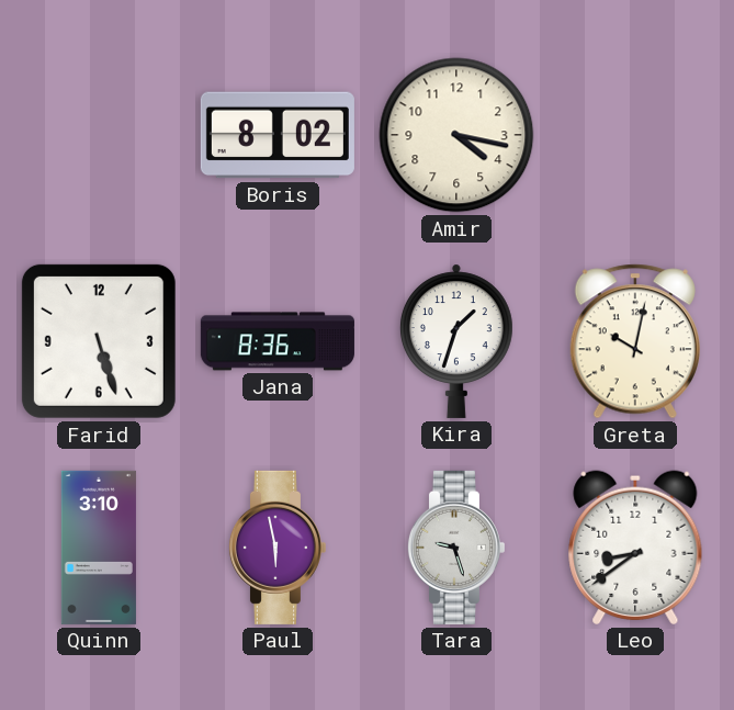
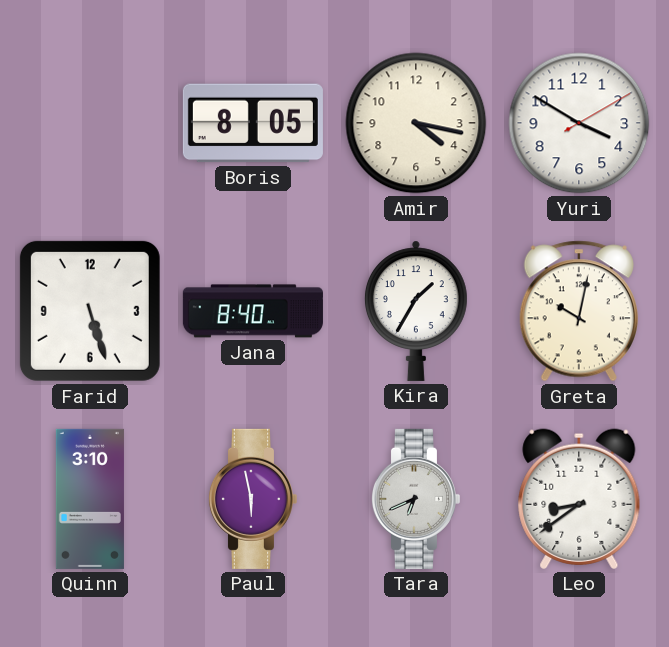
Boris: 8:02 -> 8:05 (253, 123)
Yuri: none -> 3:50 (579, 123)
Jana: 8:36 -> 8:40 (253, 311)
Kira: 1:33 -> 1:35 (416, 311)
Tara: 9:27 -> 6:41 (415, 499)
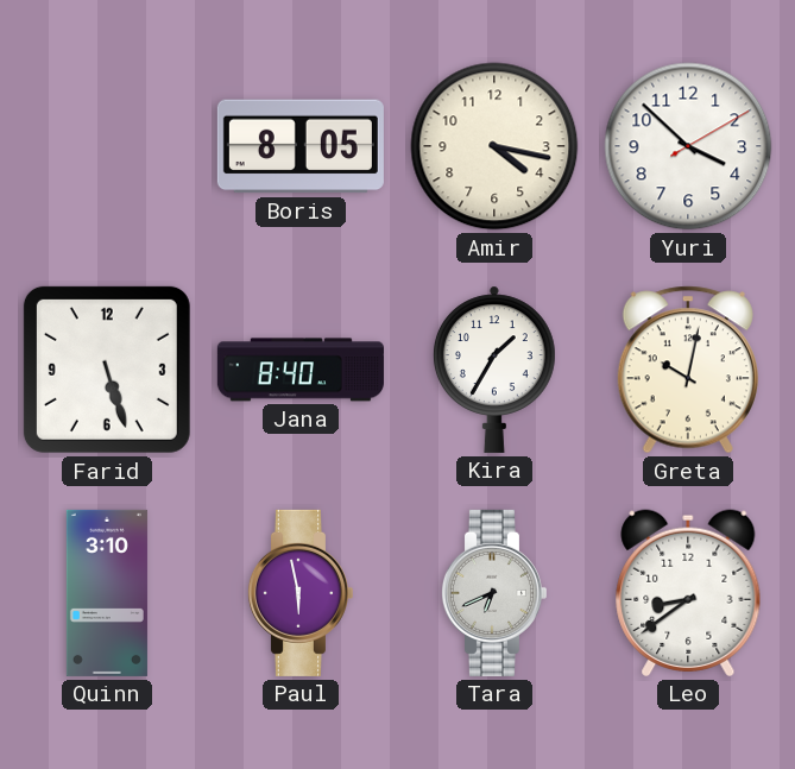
Yuri: 3:50 -> 3:52 (688, 146)
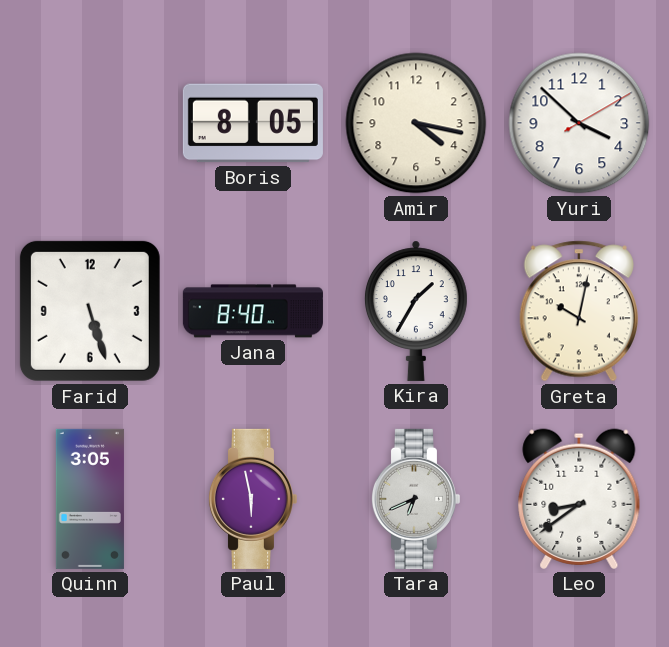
Quinn: 3:10 -> 3:05 (90, 499)
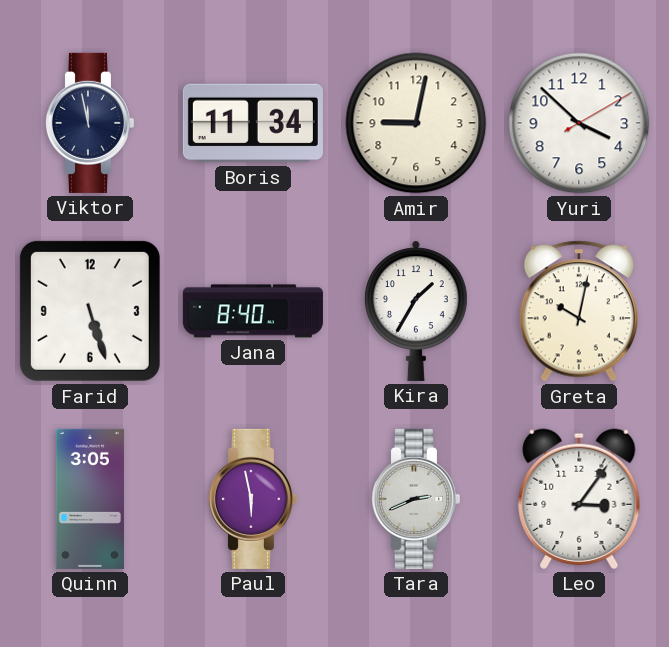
Viktor: none -> 11:58 (89, 123)
Boris: 8:05 -> 11:34 (253, 123)
Amir: 4:17 -> 9:02 (416, 123)
Tara: 6:41 -> 2:41 (415, 499)
Leo: 8:39 -> 3:06 (579, 499)
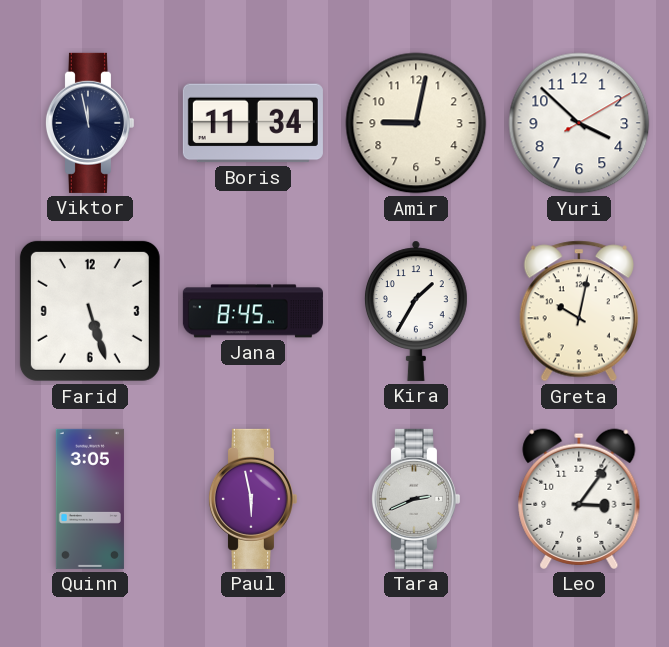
Jana: 8:40 -> 8:45 (253, 311)
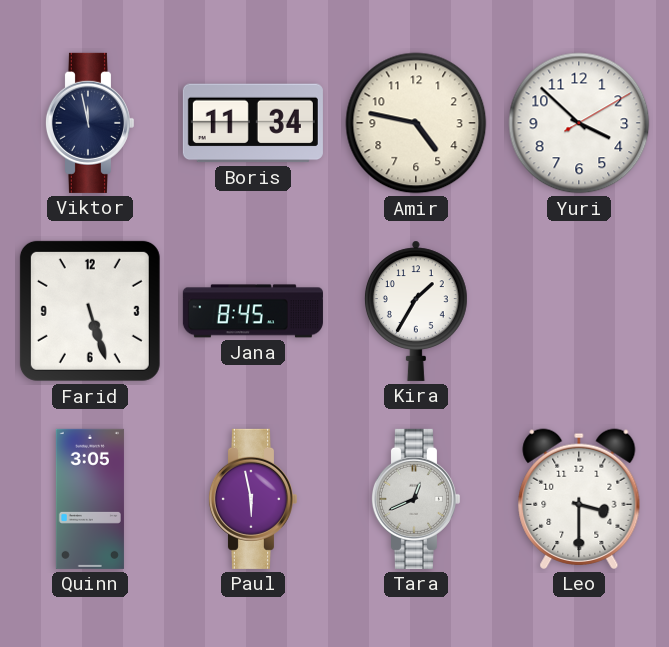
Amir: 9:02 -> 4:47 (416, 123)
Greta: 10:02 -> none (579, 311)
Tara: 2:41 -> 12:41 (415, 499)
Leo: 3:06 -> 3:30 (579, 499)
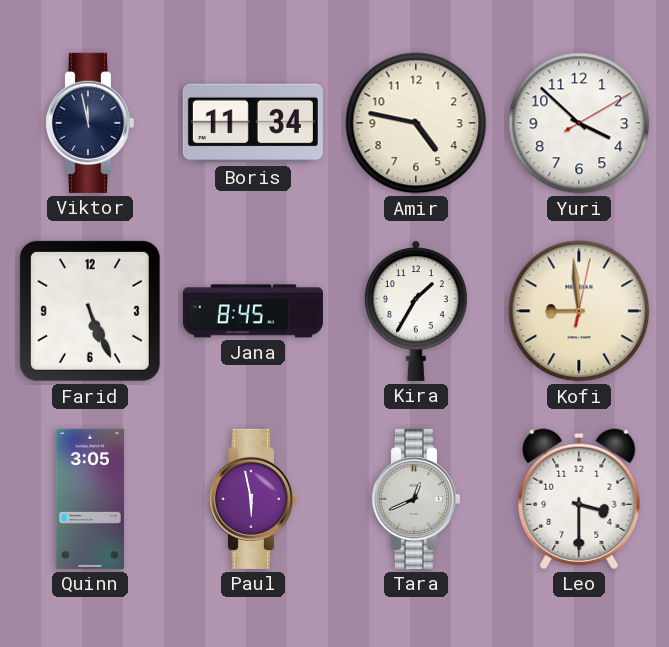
Farid: 5:27 -> 5:26 (90, 311)
Kofi: none -> 8:59 (579, 311)
